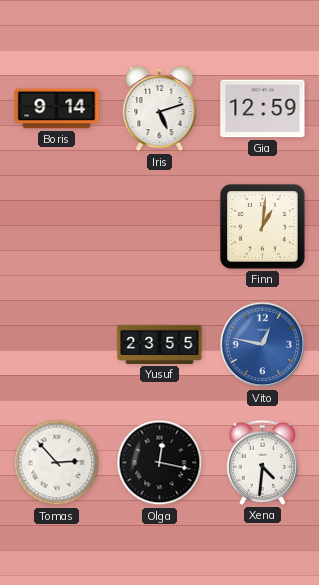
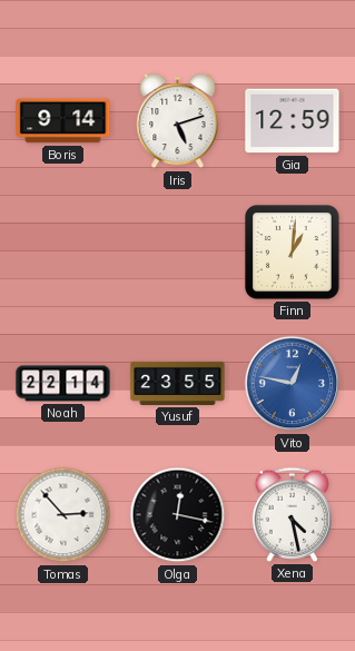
Noah: none -> 22:14 (63, 384)
Xena: 4:31 -> 4:28 (292, 514)
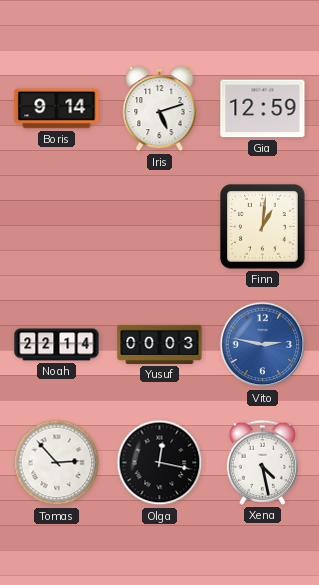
Yusuf: 23:55 -> 00:03 (160, 344)
Vito: 12:47 -> 2:47 (263, 345)
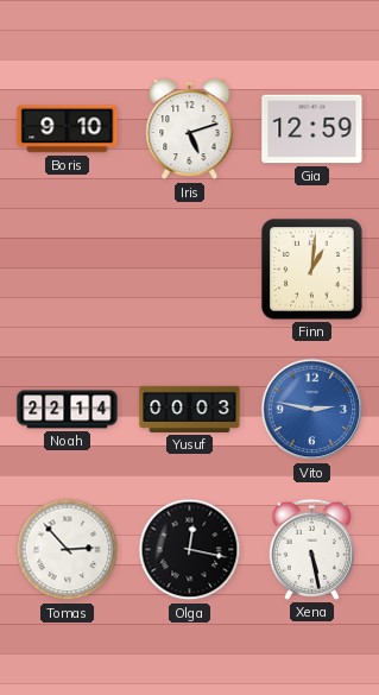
Boris: 9:14 -> 9:10 (68, 129)
Xena: 4:28 -> 5:28 (311, 549)
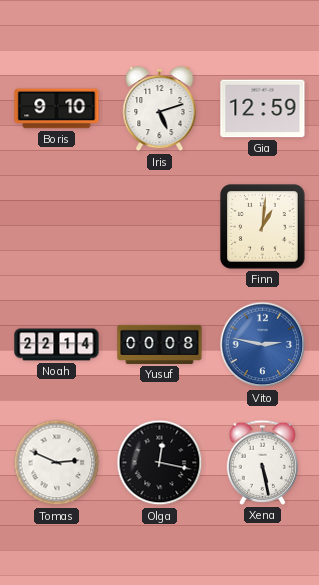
Yusuf: 00:03 -> 00:08 (160, 344)
Tomas: 2:53 -> 2:49 (57, 463)
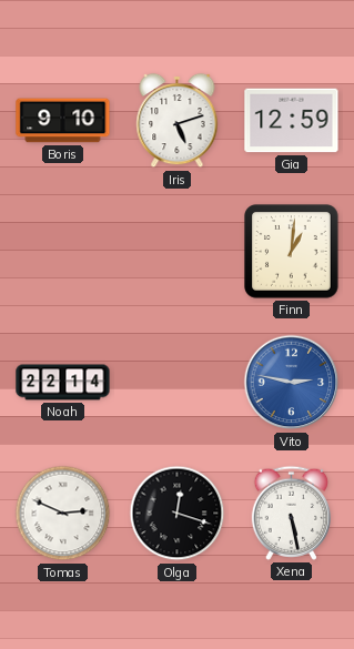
Yusuf: 00:08 -> none (160, 344)
Olga: 12:17 -> 12:18 (178, 514)
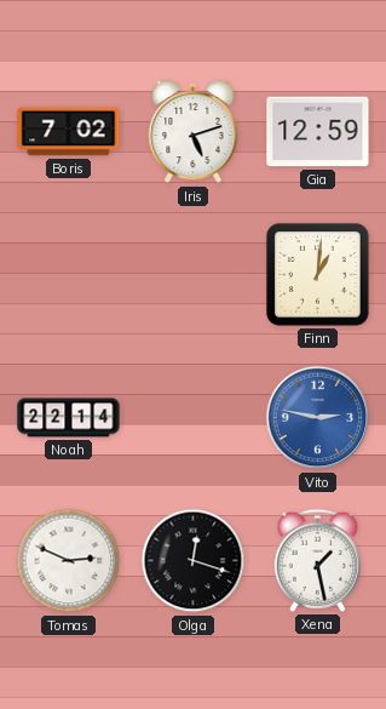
Boris: 9:10 -> 7:02 (69, 132)
Xena: 5:28 -> 1:28 (317, 560)
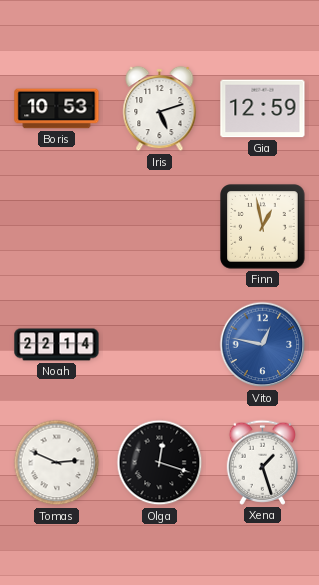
Boris: 7:02 -> 10:53 (57, 109)
Finn: 1:01 -> 12:58 (263, 227)
Vito: 2:47 -> 12:47 (263, 345)
Xena: 1:28 -> 1:27 (262, 462)
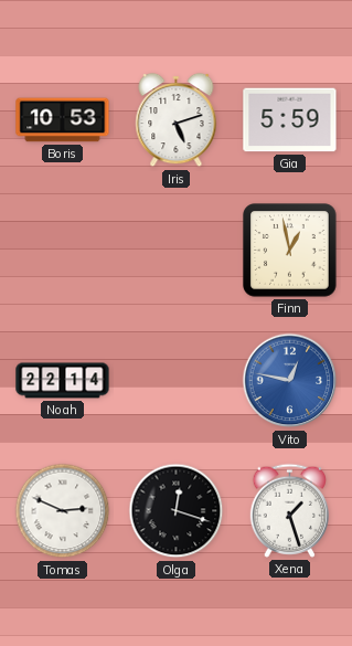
Gia: 12:59 -> 5:59 (290, 120)
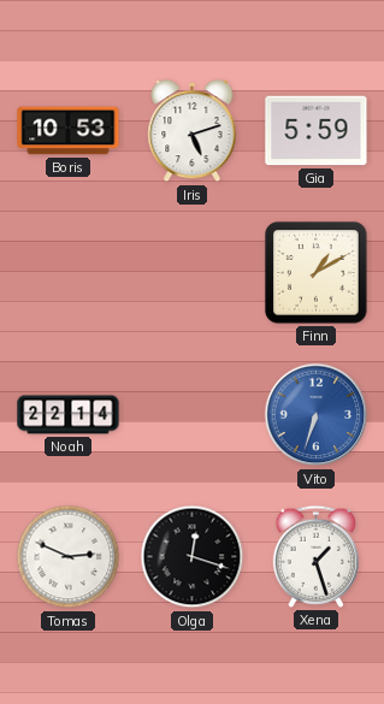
Finn: 12:58 -> 1:10 (317, 273)
Vito: 12:47 -> 6:33 (317, 415)
